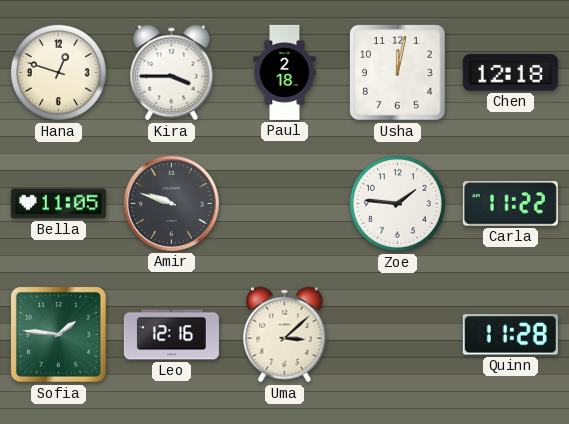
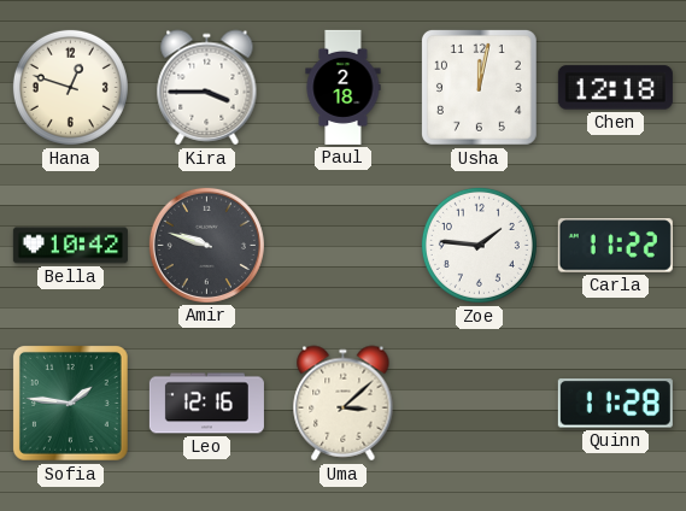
Bella: 11:05 -> 10:42 (70, 246)
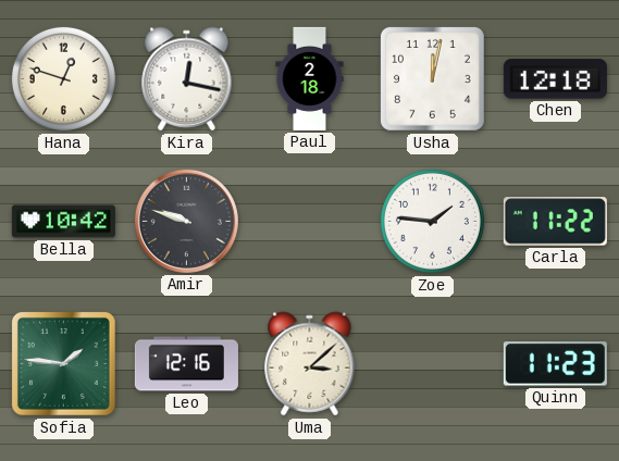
Kira: 3:45 -> 12:17 (187, 79)
Quinn: 11:28 -> 11:23 (555, 364)
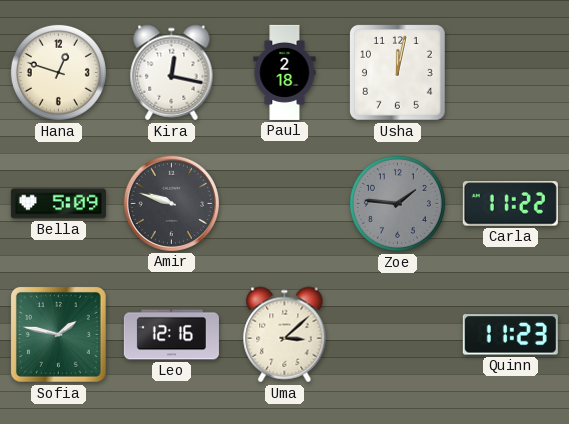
Chen: 12:18 -> none (555, 79)
Bella: 10:42 -> 5:09 (58, 204)
Zoe dial: white -> grey (397, 203)
Sofia: 1:46 -> 1:47 (58, 334)
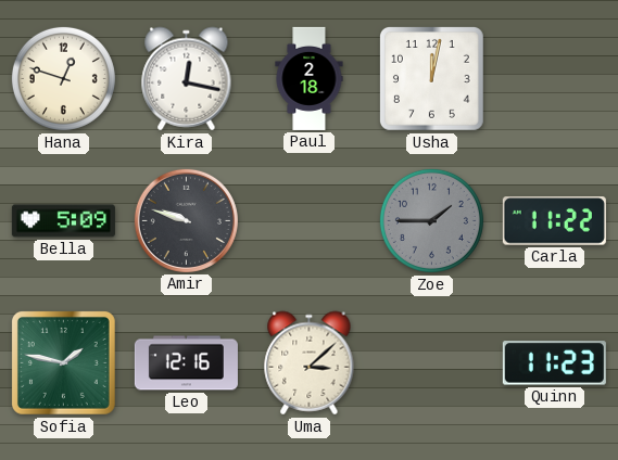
Zoe: 1:46 -> 1:45 (431, 220)
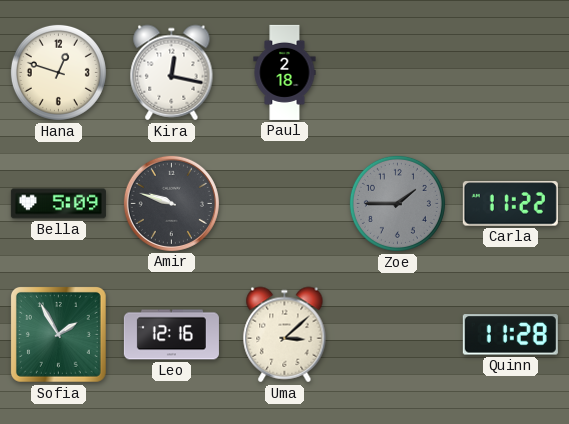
Usha: 12:02 -> none (431, 78)
Sofia: 1:47 -> 1:55 (58, 334)
Quinn: 11:23 -> 11:28 (510, 335)
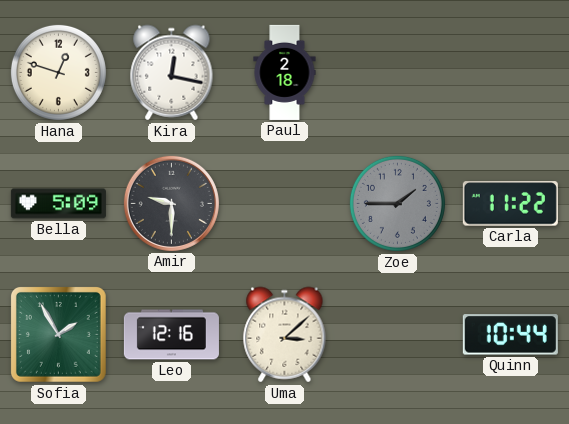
Amir: 9:48 -> 9:30 (171, 203)
Quinn: 11:28 -> 10:44 (510, 335)
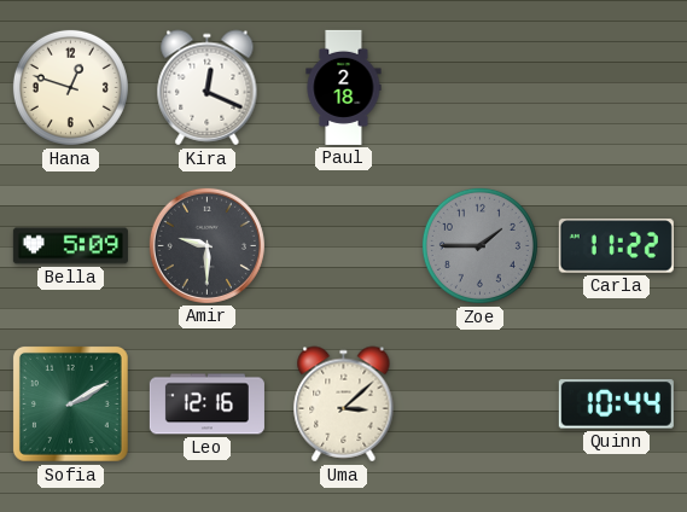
Kira: 12:17 -> 12:19 (208, 88)
Sofia: 1:55 -> 2:10 (70, 403)
